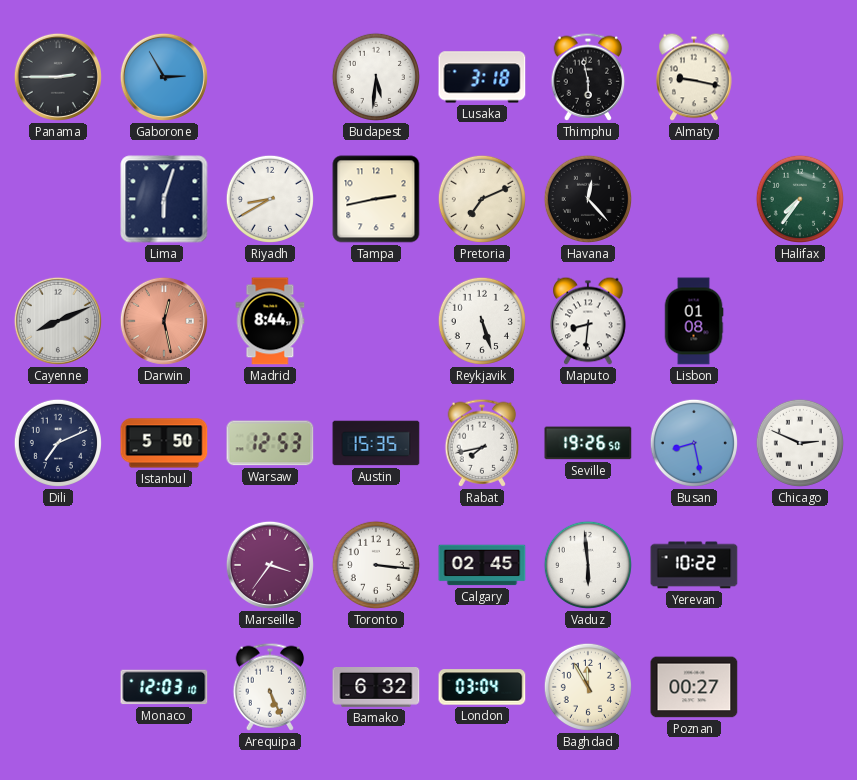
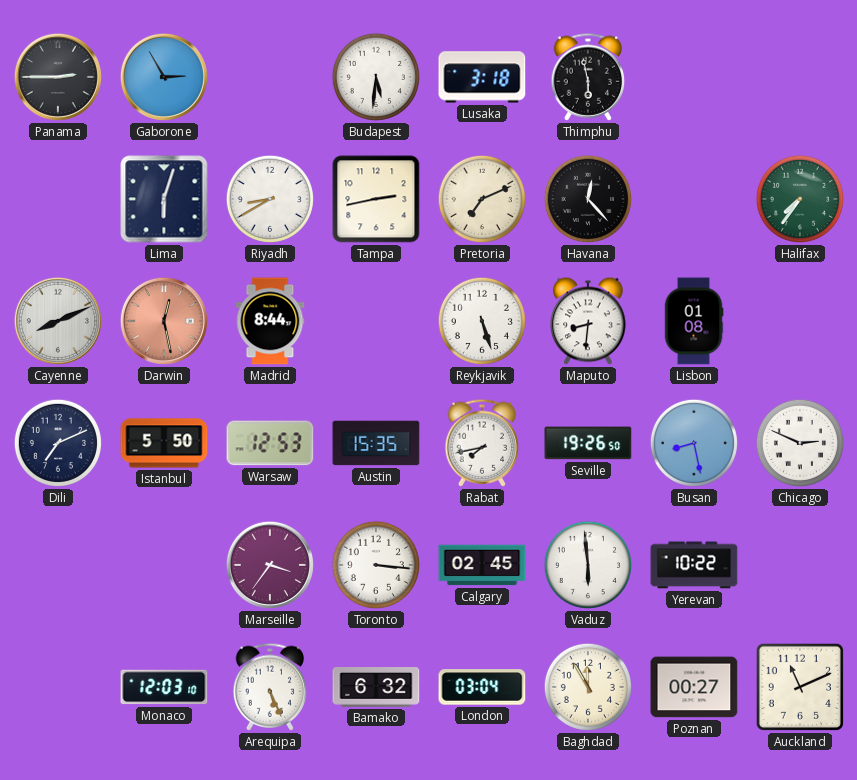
Almaty: 9:17 -> none (694, 77)
Auckland: none -> 11:11 (800, 687)
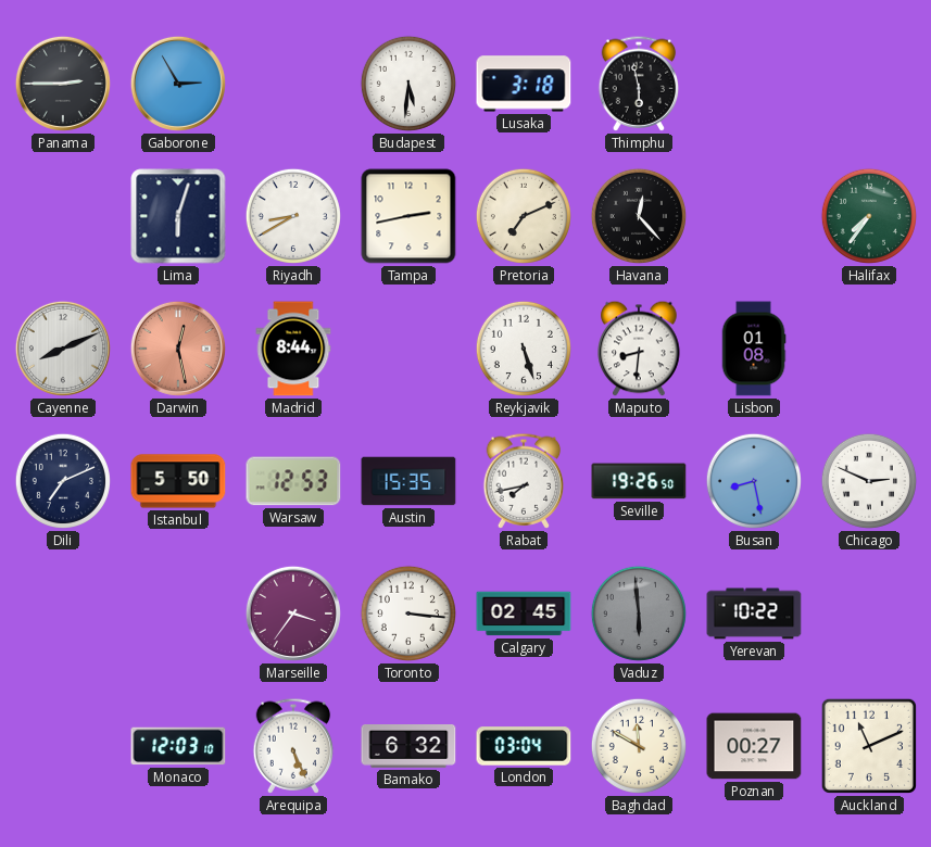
Vaduz dial: white -> grey (639, 614)
Baghdad: 11:55 -> 11:50 (639, 746)
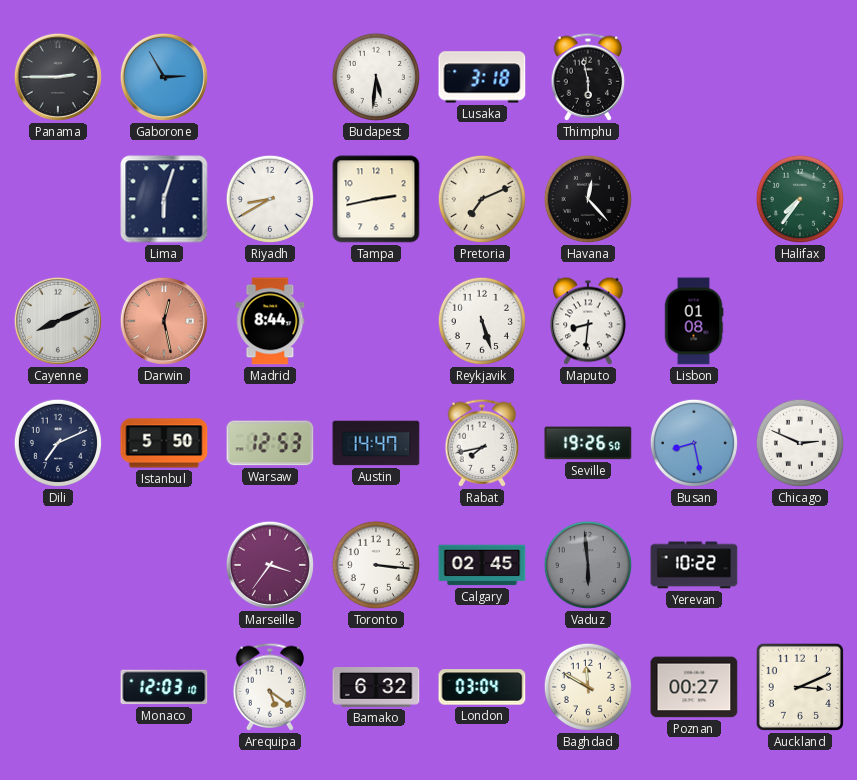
Austin: 15:35 -> 14:47 (376, 443)
Arequipa: 5:26 -> 5:21 (270, 687)
Auckland: 11:11 -> 3:11 (800, 687)
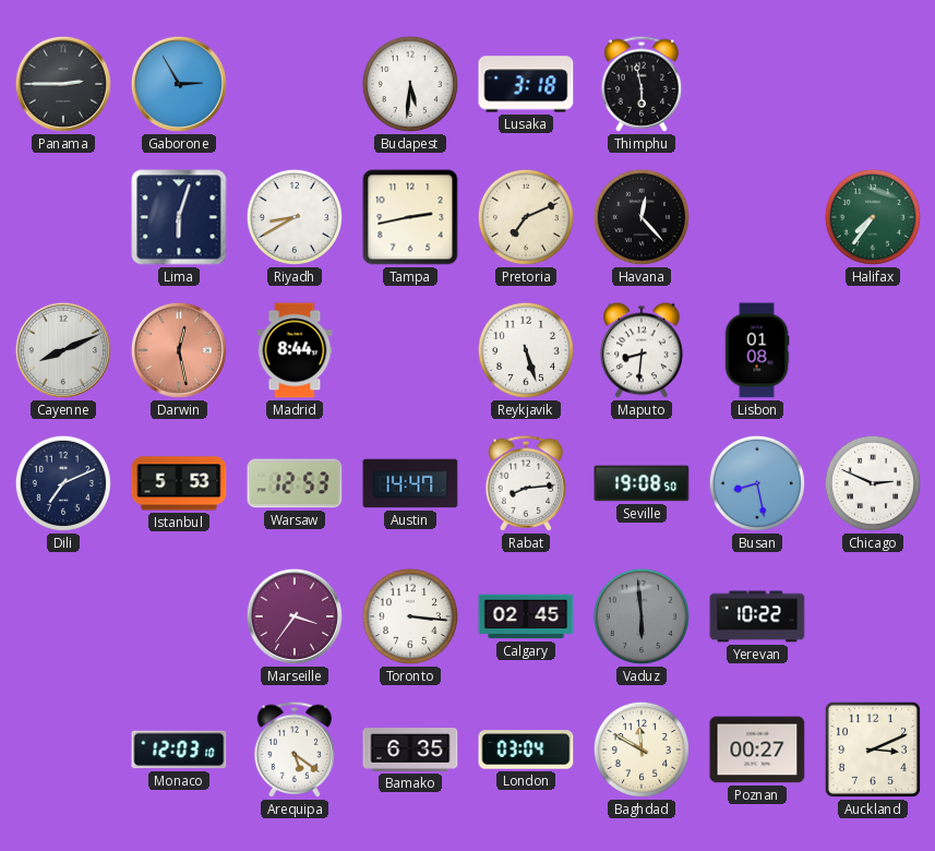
Istanbul: 5:50 -> 5:53 (179, 483)
Rabat: 7:43 -> 8:14 (526, 483)
Seville: 19:26 -> 19:08 (642, 483)
Bamako: 6:32 -> 6:35 (410, 751)
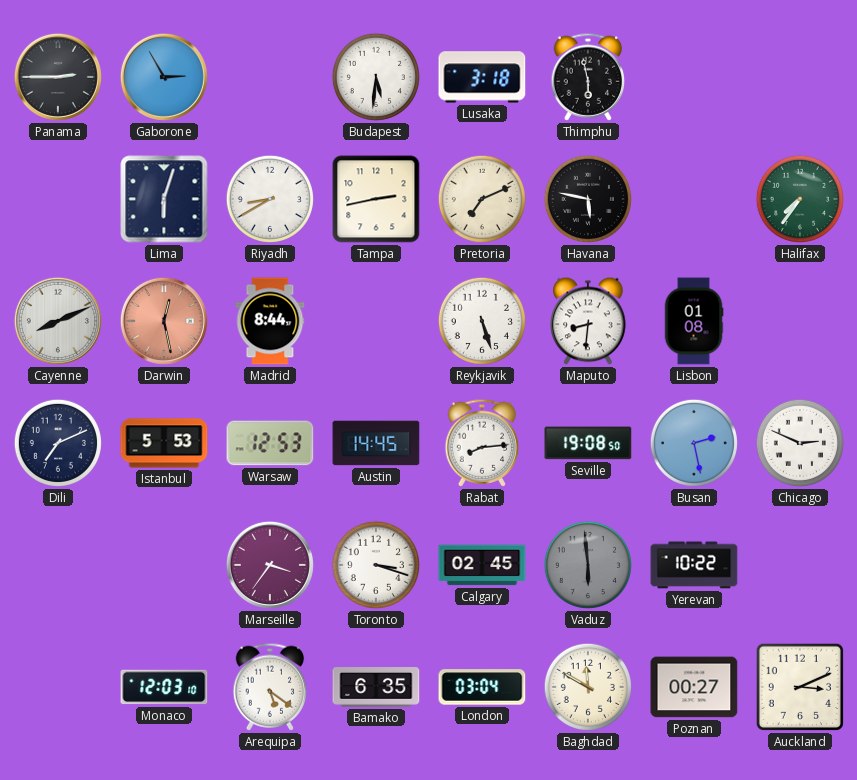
Havana: 12:23 -> 5:47 (588, 199)
Austin: 14:47 -> 14:45 (376, 443)
Busan: 8:28 -> 2:28 (694, 443)
Toronto: 3:16 -> 3:18 (376, 565)
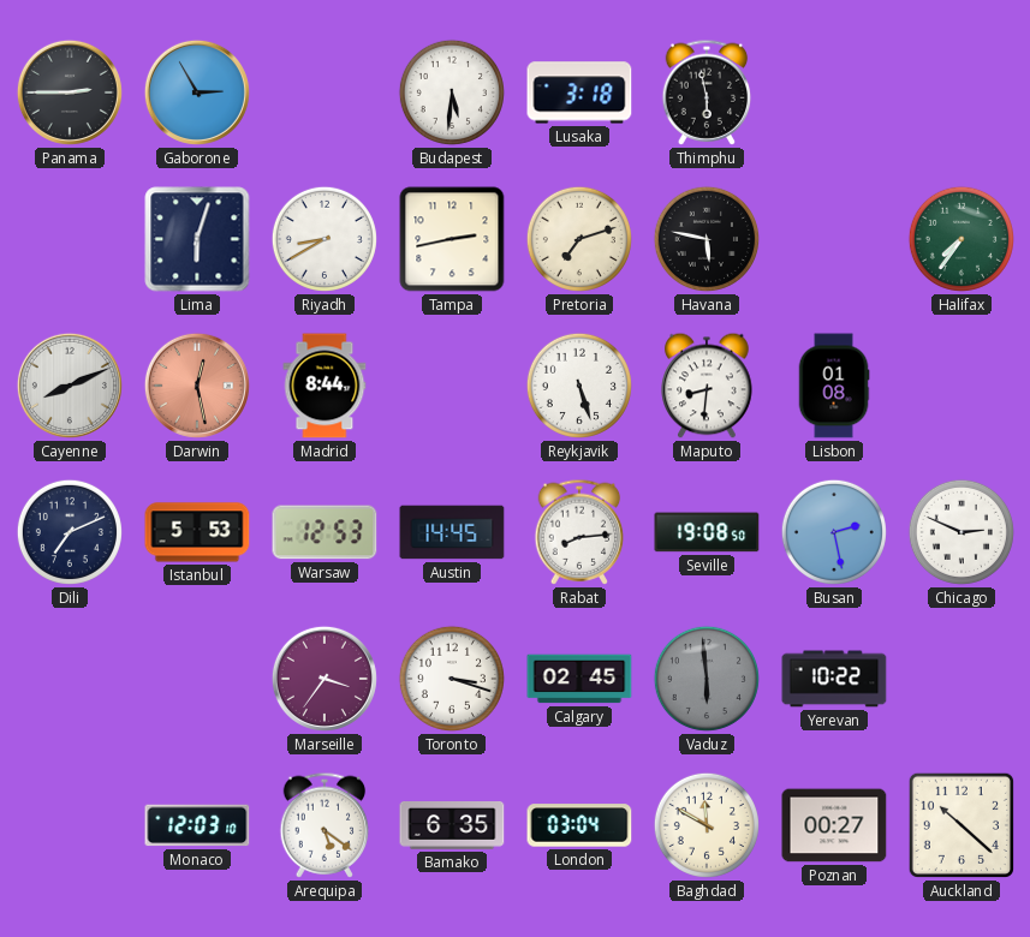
Pretoria: 7:11 -> 7:12 (579, 239)
Auckland: 3:11 -> 10:22 (961, 825)
